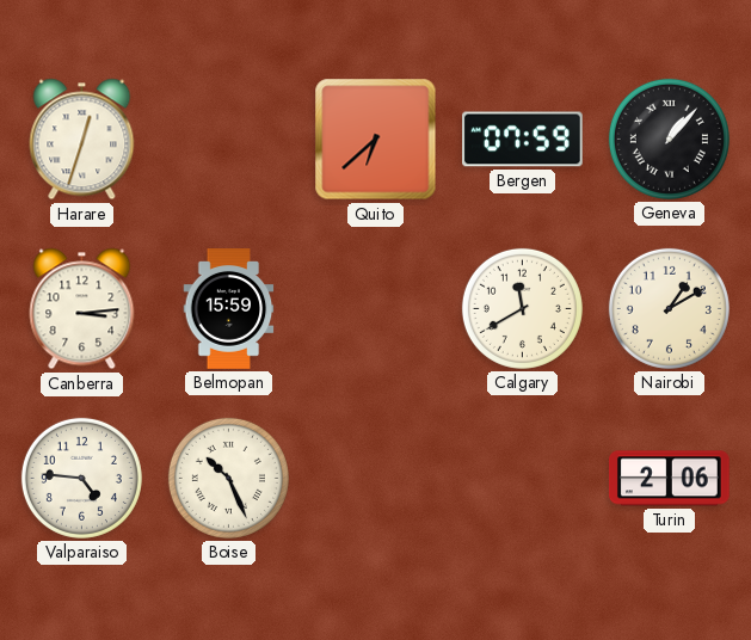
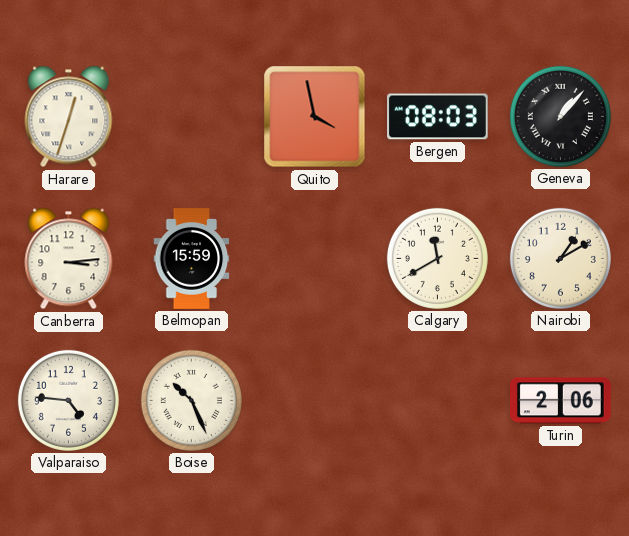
Quito: 6:38 -> 3:58 (315, 117)
Bergen: 07:59 -> 08:03 (438, 117)
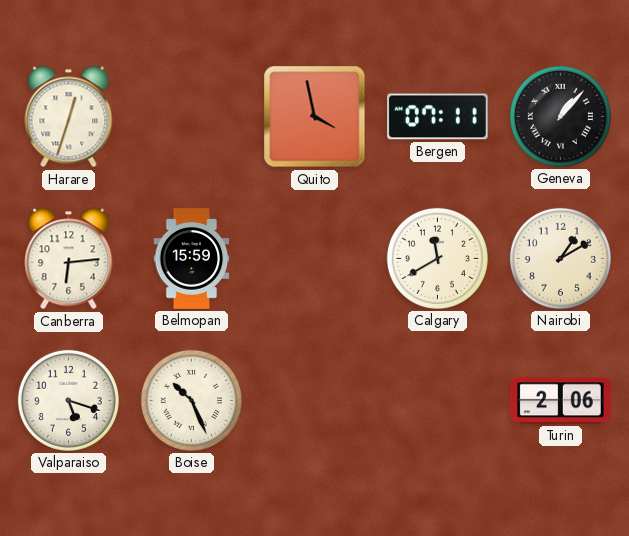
Bergen: 08:03 -> 07:11 (438, 117)
Canberra: 3:14 -> 6:14 (69, 259)
Valparaiso: 4:46 -> 5:18 (68, 400)
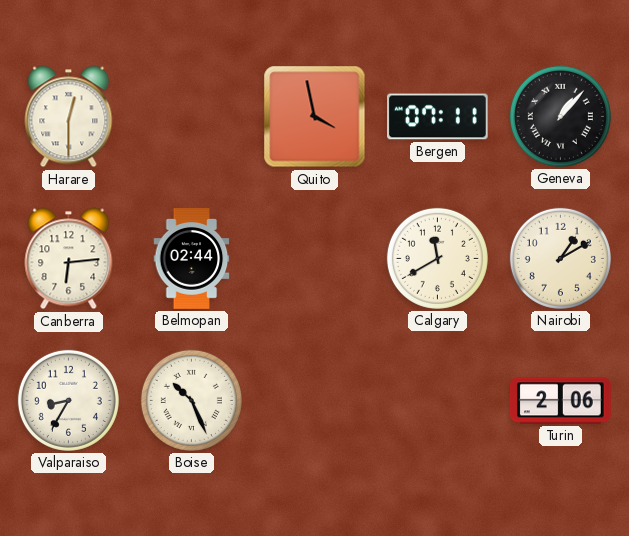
Harare: 12:33 -> 12:30 (69, 117)
Belmopan: 15:59 -> 02:44 (192, 259)
Valparaiso: 5:18 -> 8:35 (68, 400)
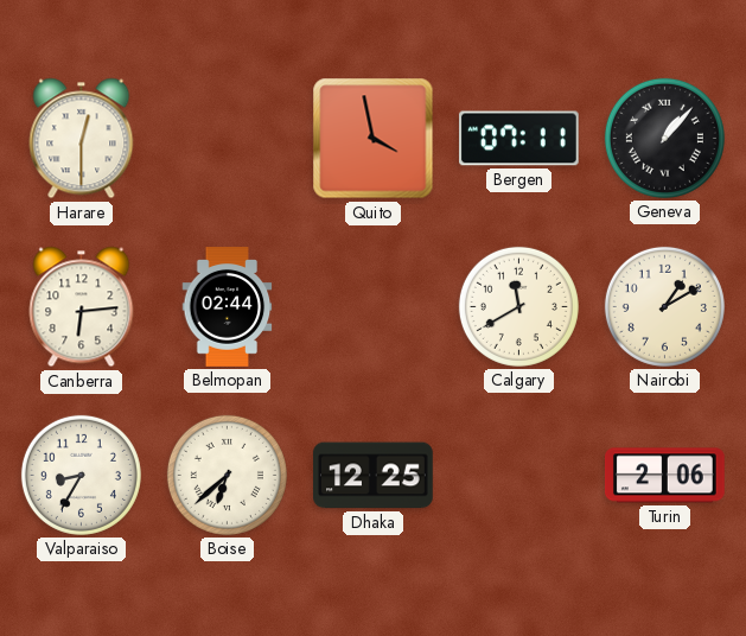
Boise: 10:26 -> 6:38 (227, 475)
Dhaka: none -> 12:25 (374, 476)
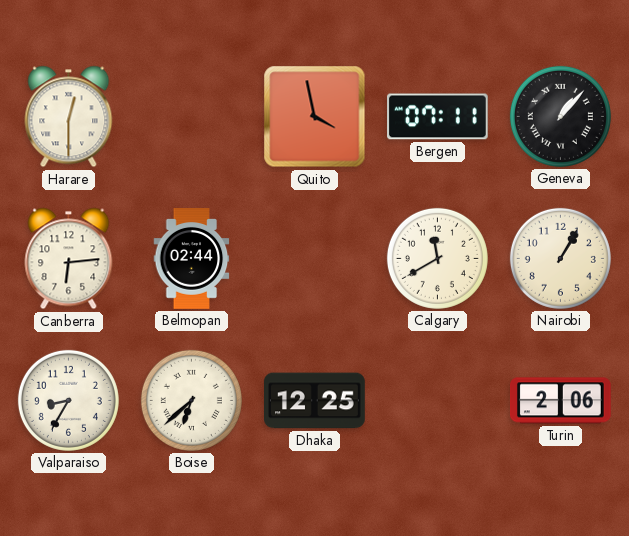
Nairobi: 1:10 -> 1:05 (560, 258)
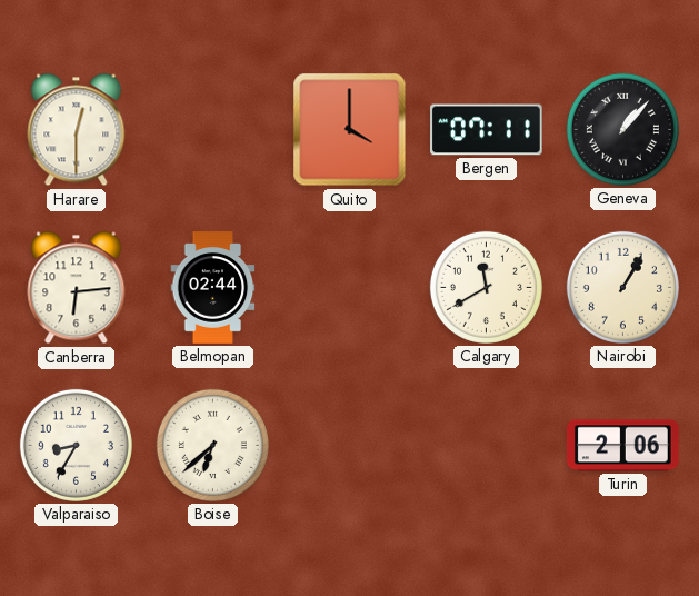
Quito: 3:58 -> 4:00 (350, 130)
Dhaka: 12:25 -> none (315, 401)
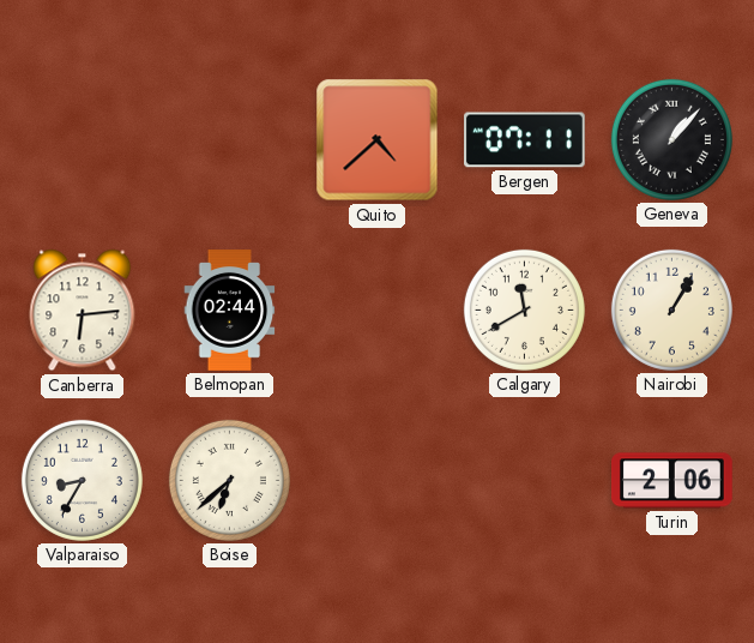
Harare: 12:30 -> none (77, 130)
Quito: 4:00 -> 4:38 (378, 140)
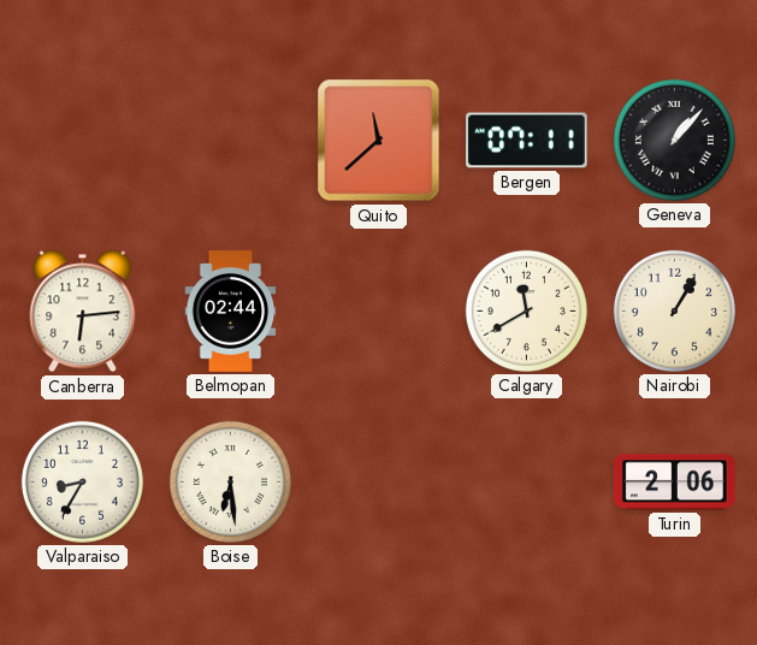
Quito: 4:38 -> 11:38 (379, 141)
Boise: 6:38 -> 6:29 (230, 481)
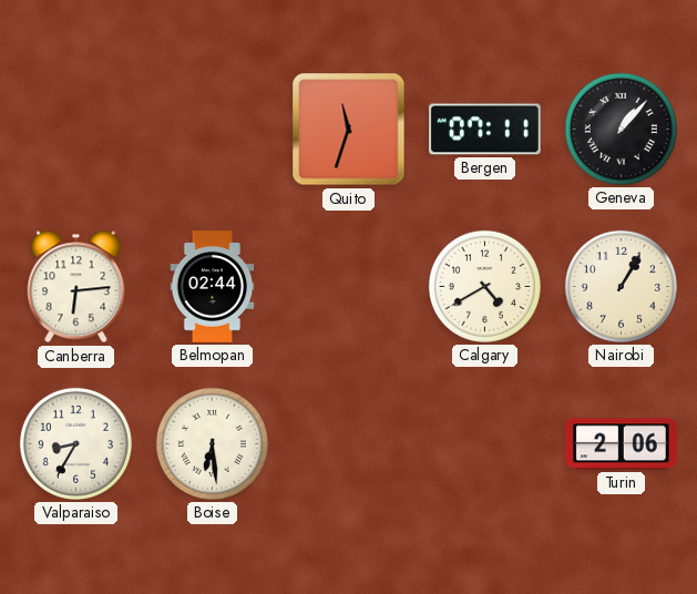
Quito: 11:38 -> 11:33 (349, 130)
Calgary: 11:40 -> 4:40 (484, 286)
